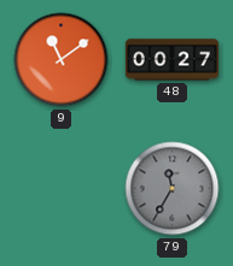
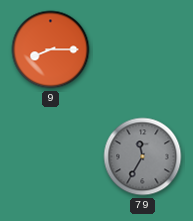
9: 11:09 -> 8:15 (51, 50)
48: 00:27 -> none (171, 60)
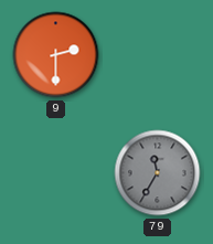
9: 8:15 -> 2:30 (56, 55)
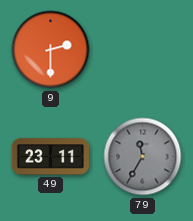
49: none -> 23:11 (50, 157)
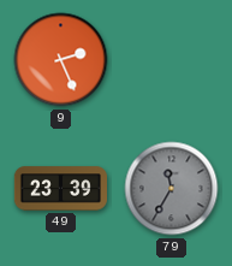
9: 2:30 -> 2:26 (61, 60)
49: 23:11 -> 23:39 (60, 189)
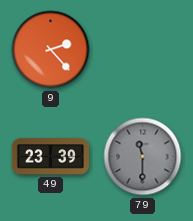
9: 2:26 -> 2:23 (51, 50)
79: 11:35 -> 11:30 (143, 157)
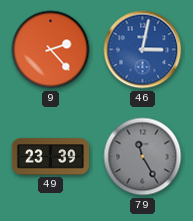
46: none -> 3:02 (143, 50)
79: 11:30 -> 11:25 (143, 157)
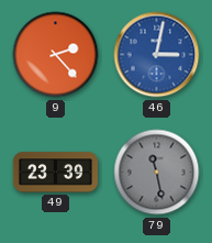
79: 11:25 -> 11:28 (157, 173)
